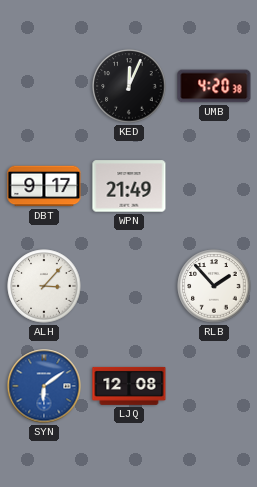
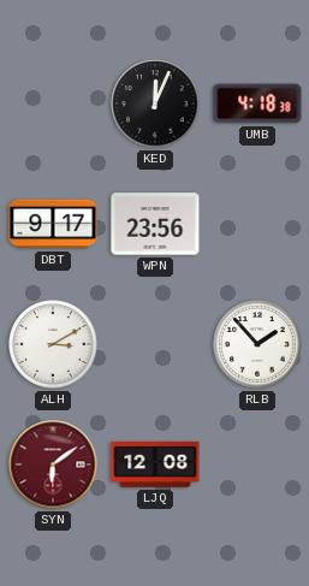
UMB: 4:20 -> 4:18 (257, 103)
WPN: 21:49 -> 23:56 (155, 224)
ALH: 3:07 -> 3:10 (53, 344)
SYN dial: blue -> burgundy (53, 464)
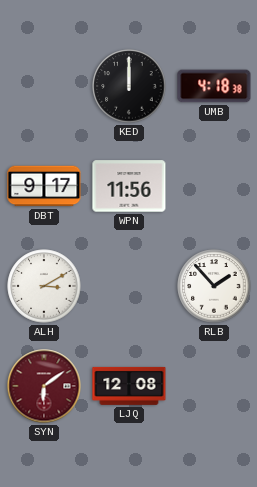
KED: 12:04 -> 12:00 (129, 86)
WPN: 23:56 -> 11:56 (129, 186)
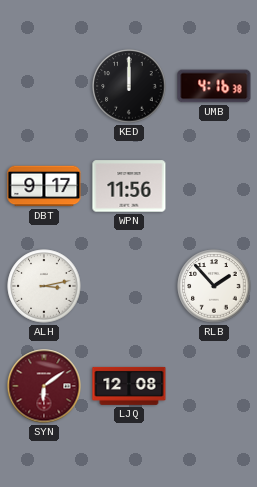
UMB: 4:18 -> 4:16 (214, 86)
ALH: 3:10 -> 3:13 (44, 286)
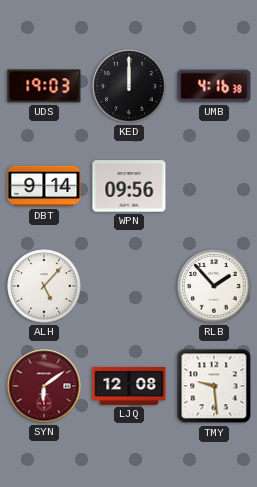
UDS: none -> 19:03 (44, 86)
DBT: 9:17 -> 9:14 (44, 186)
WPN: 11:56 -> 09:56 (129, 186)
ALH: 3:13 -> 5:07 (44, 286)
TMY: none -> 9:29 (214, 386)
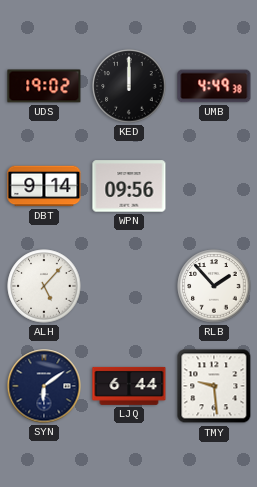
UDS: 19:03 -> 19:02 (44, 86)
UMB: 4:16 -> 4:49 (214, 86)
SYN dial: burgundy -> navy (44, 386)
LJQ: 12:08 -> 6:44 (129, 386)
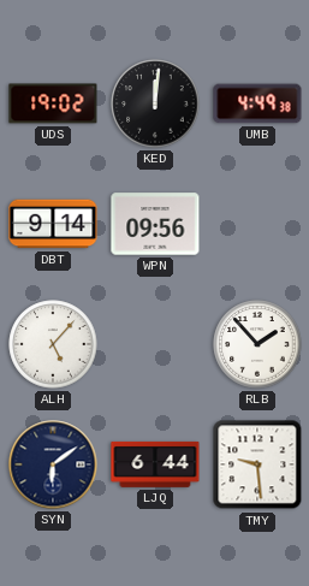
KED: 12:00 -> 12:01 (155, 103)
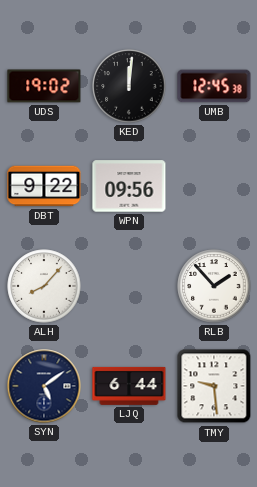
UMB: 4:49 -> 12:45 (214, 86)
DBT: 9:14 -> 9:22 (44, 186)
ALH: 5:07 -> 8:07 (44, 286)
SYN: 6:09 -> 5:09 (44, 386)
